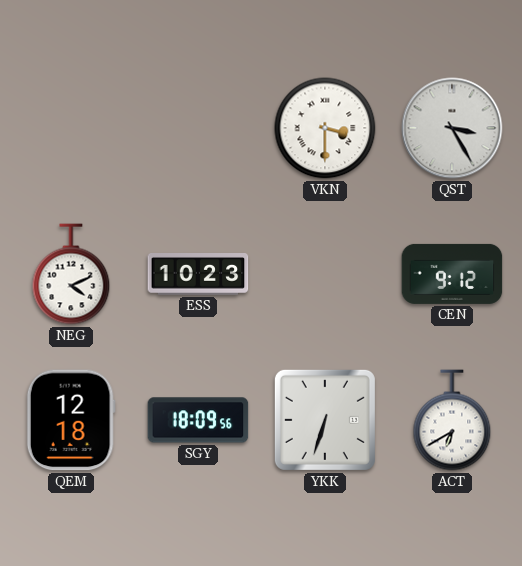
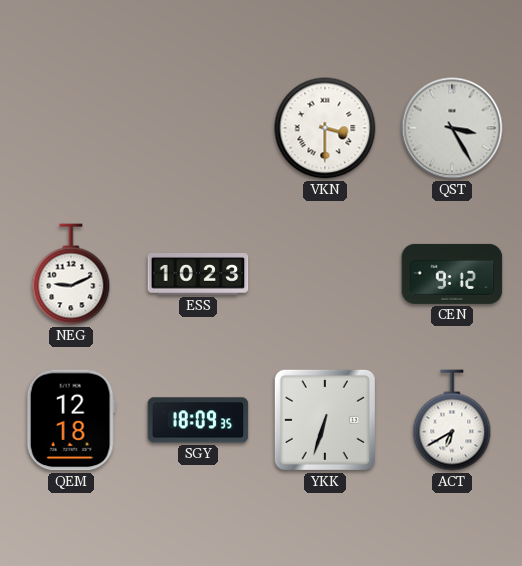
NEG: 4:11 -> 9:11 (71, 274)
SGY: 18:09:56 -> 18:09:35 (198, 420)
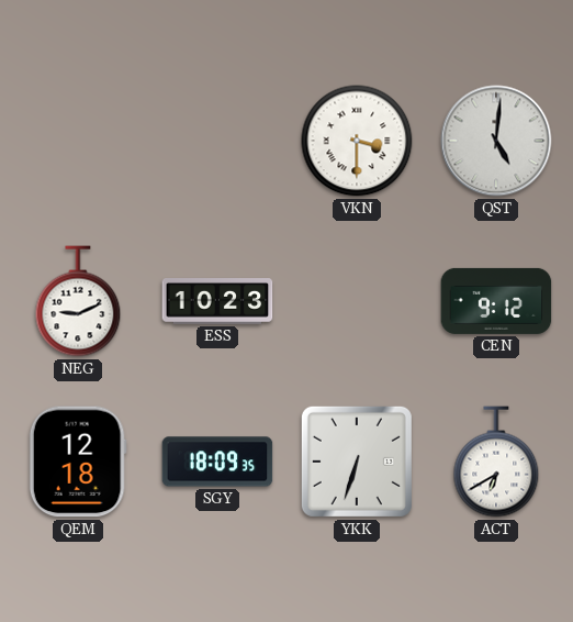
QST: 3:25 -> 5:01 (496, 141)
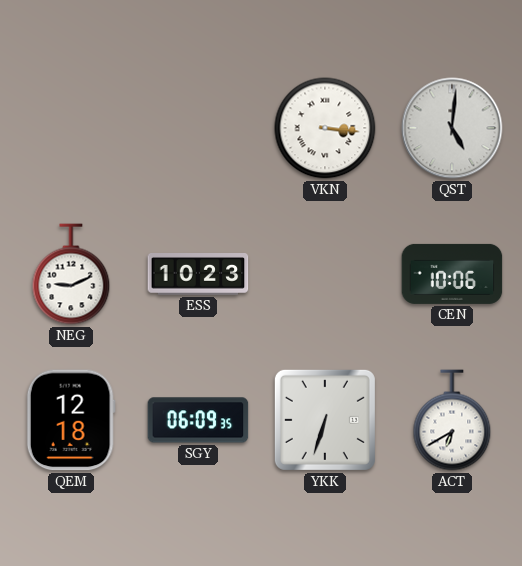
VKN: 3:30 -> 3:16 (325, 128)
CEN: 9:12 -> 10:06 (452, 274)
SGY: 18:09 -> 06:09 (198, 420)
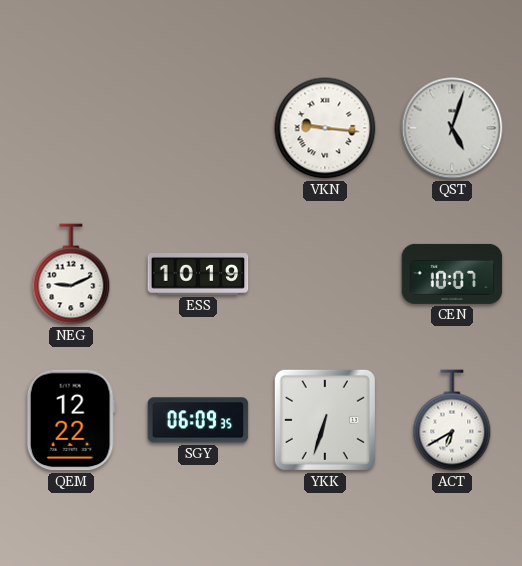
VKN: 3:16 -> 9:16 (325, 128)
QST: 5:01 -> 5:03 (452, 128)
ESS: 10:23 -> 10:19 (198, 275)
CEN: 10:06 -> 10:07 (452, 274)
QEM: 12:18 -> 12:22 (71, 420)
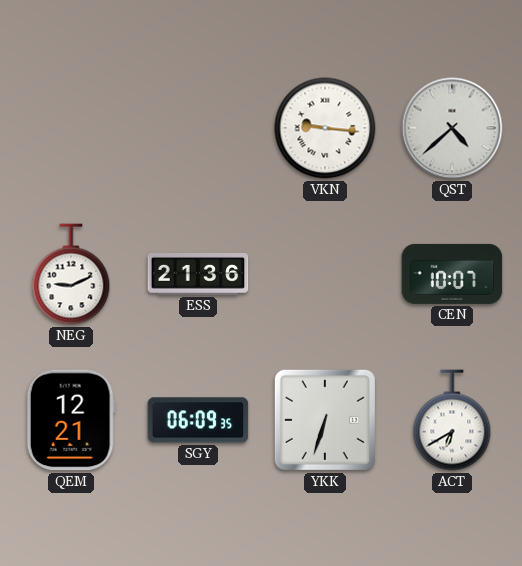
QST: 5:03 -> 4:38 (452, 128)
ESS: 10:19 -> 21:36 (198, 275)
QEM: 12:22 -> 12:21 (71, 420)
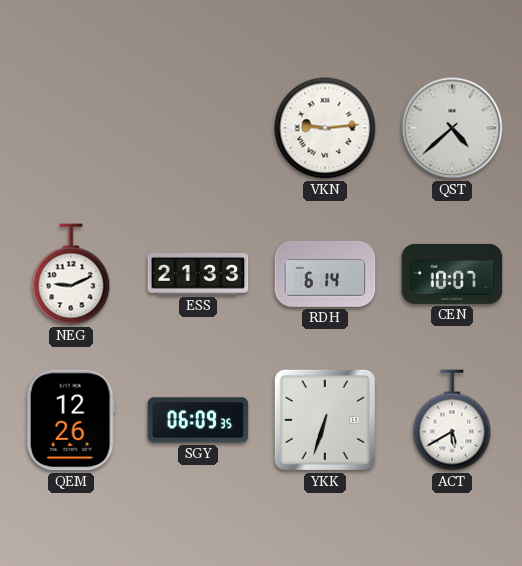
VKN: 9:16 -> 9:14 (325, 128)
ESS: 21:36 -> 21:33 (198, 275)
RDH: none -> 6:14 (325, 274)
QEM: 12:21 -> 12:26 (71, 420)
ACT: 6:40 -> 5:40 (452, 420)
